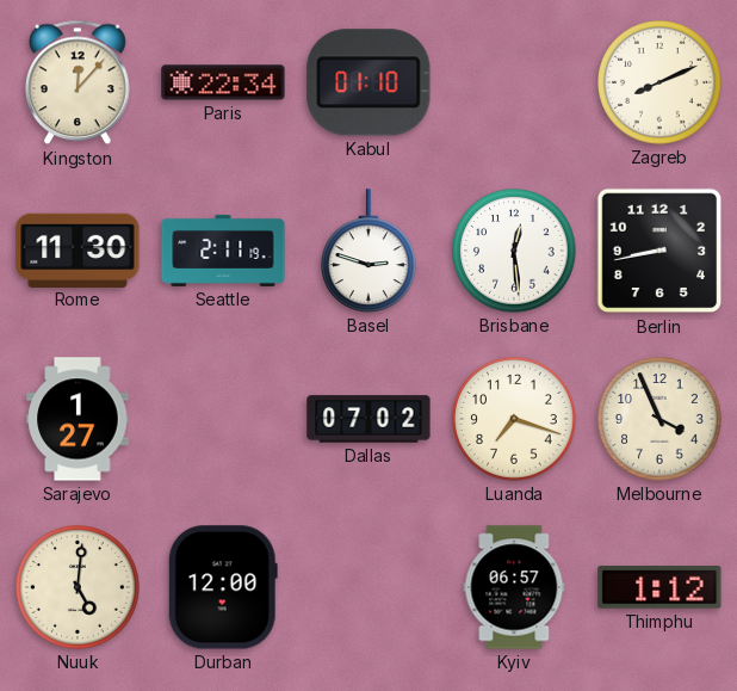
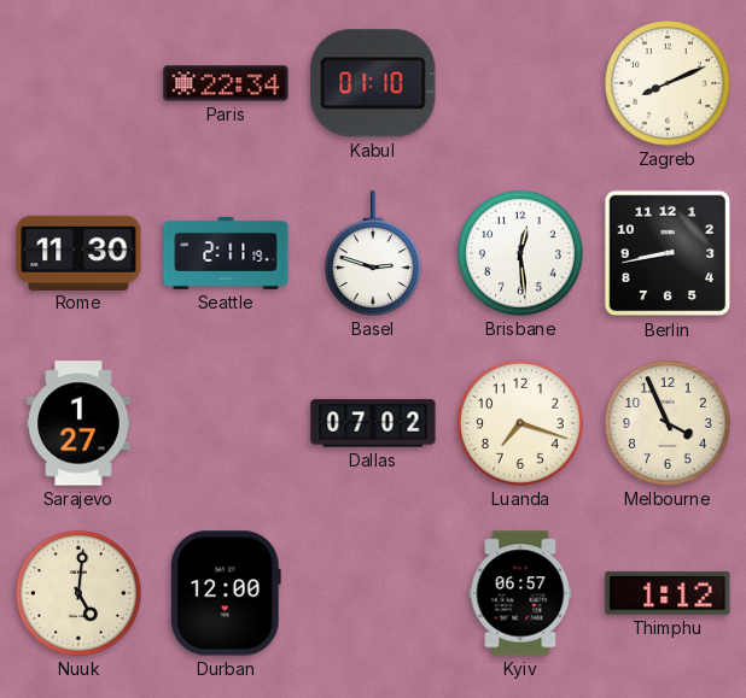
Kingston: 12:07 -> none (78, 82)
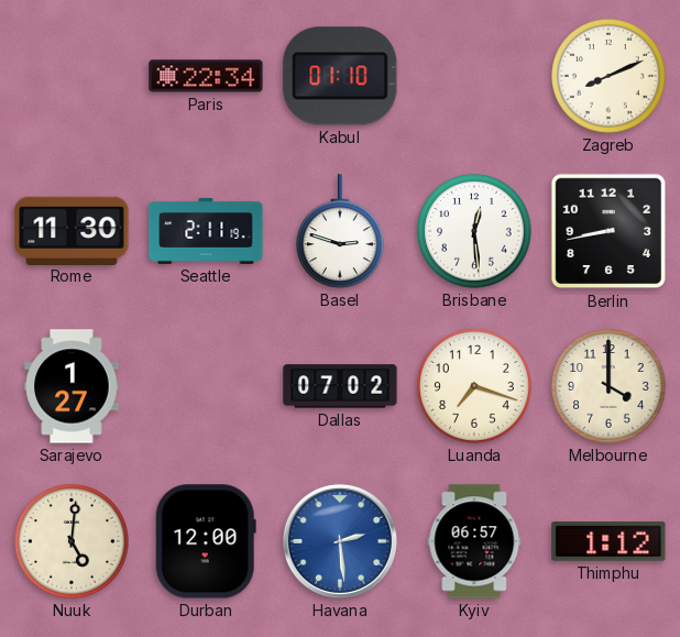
Melbourne: 3:56 -> 4:00 (608, 386)
Havana: none -> 2:29 (340, 541)
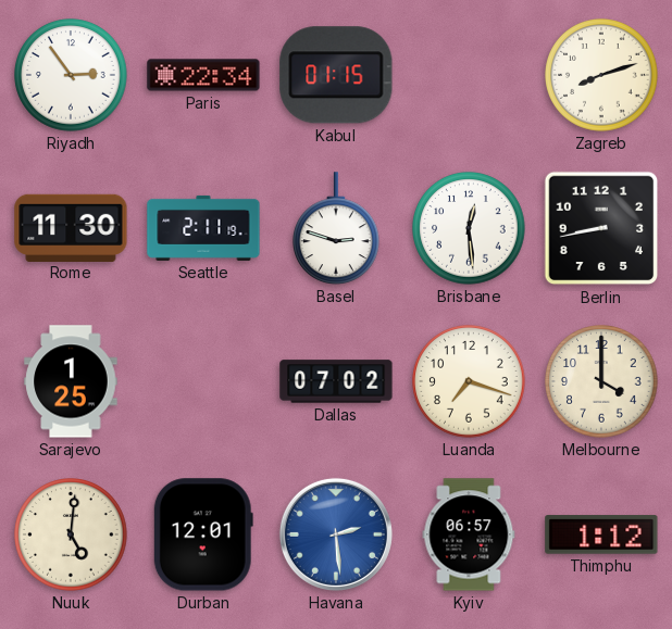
Riyadh: none -> 2:54 (71, 75)
Kabul: 01:10 -> 01:15 (336, 75)
Zagreb: 8:11 -> 8:12 (601, 75)
Sarajevo: 1:27 -> 1:25 (71, 381)
Durban: 12:00 -> 12:01 (203, 534)
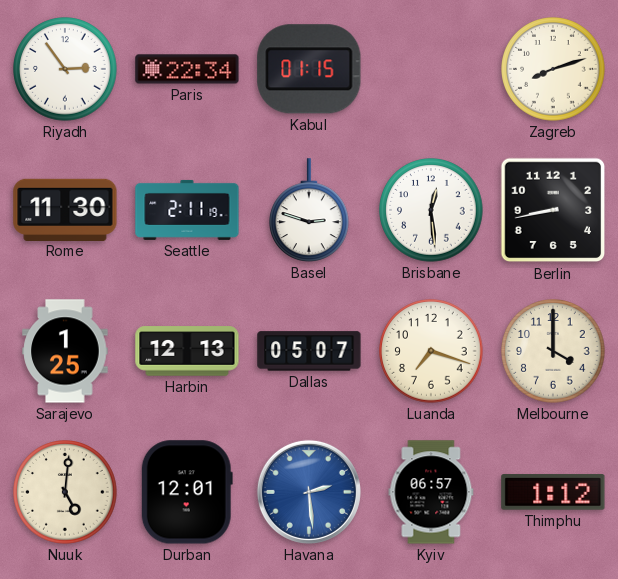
Harbin: none -> 12:13 (187, 351)
Dallas: 07:02 -> 05:07 (309, 351)
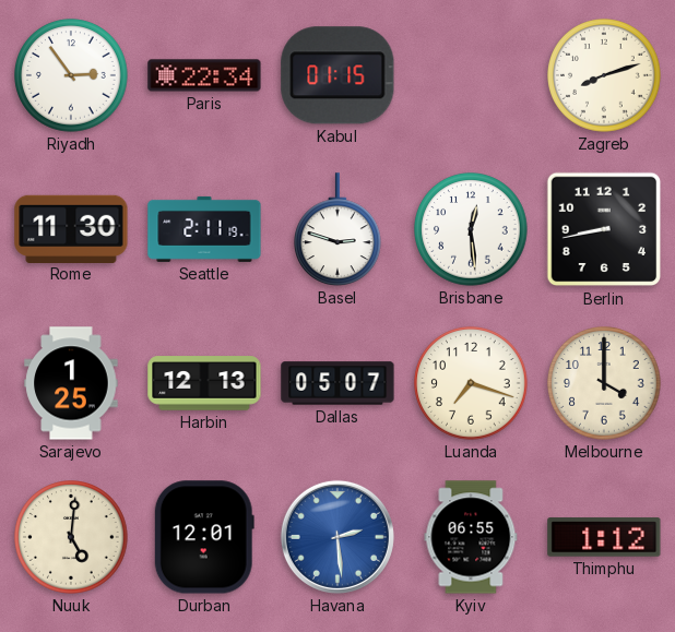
Kyiv: 06:57 -> 06:55 (471, 537)
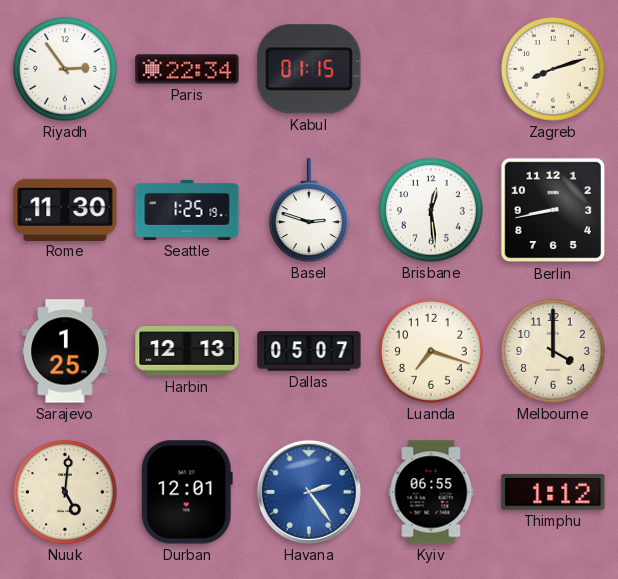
Seattle: 2:11 -> 1:25 (187, 210)
Havana: 2:29 -> 2:24 (309, 492)
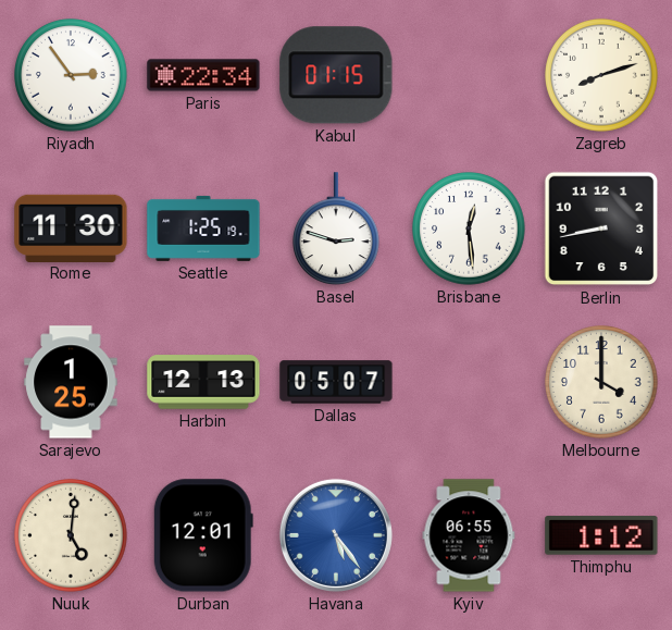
Luanda: 7:18 -> none (431, 351)
Havana: 2:24 -> 5:24 (336, 535)
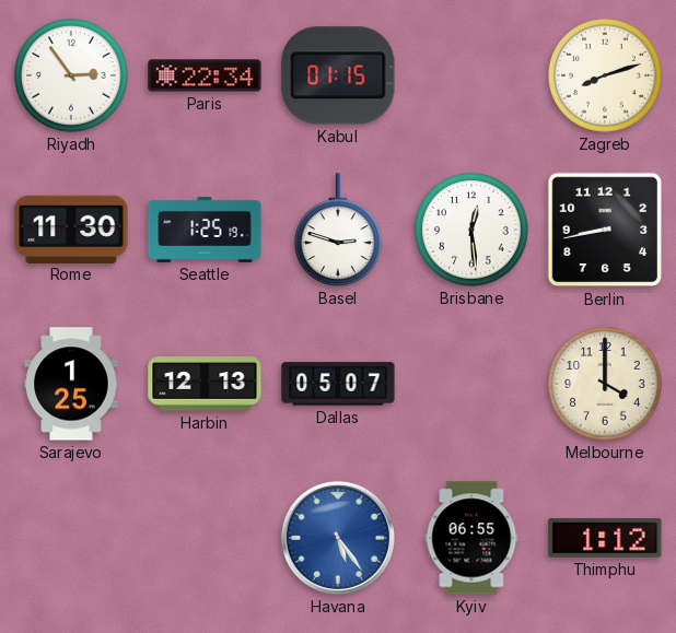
Nuuk: 5:01 -> none (71, 535)
Durban: 12:01 -> none (203, 535)
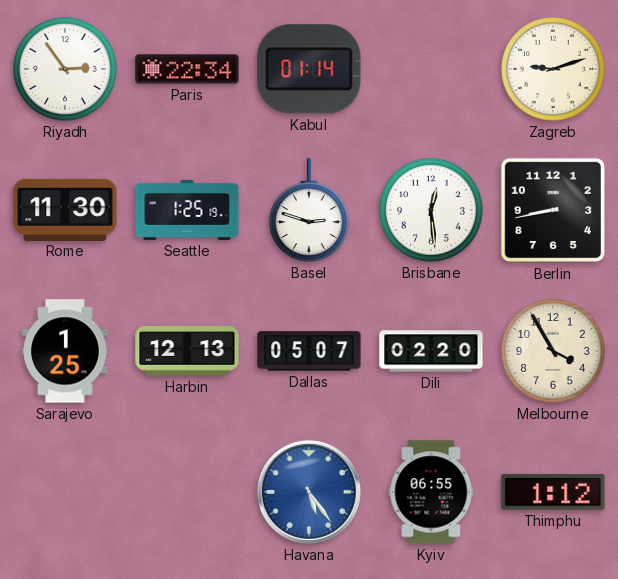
Kabul: 01:15 -> 01:14 (309, 69)
Zagreb: 8:12 -> 9:12 (553, 69)
Dili: none -> 02:20 (431, 351)
Melbourne: 4:00 -> 3:55 (553, 351)
